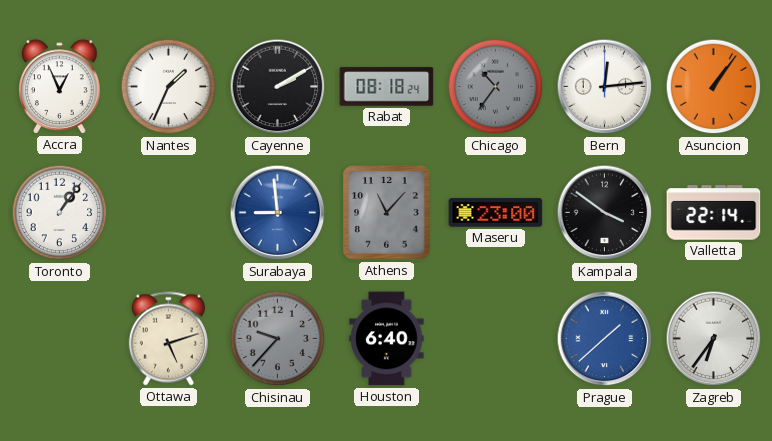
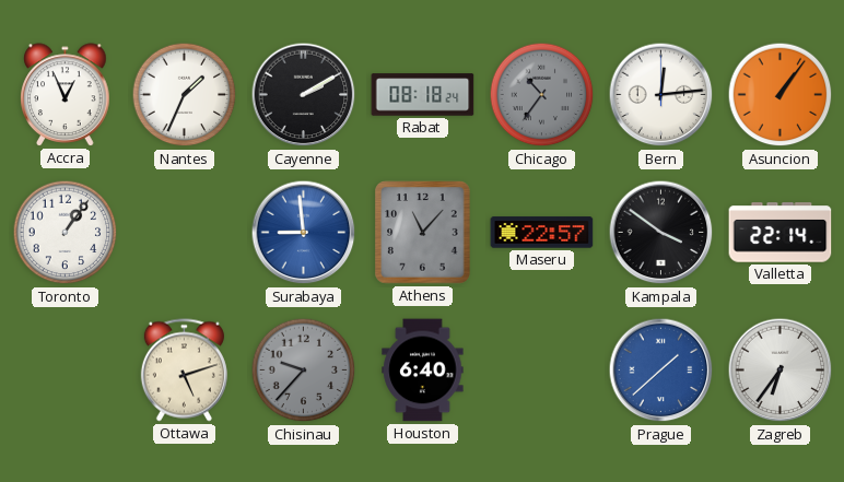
Maseru: 23:00 -> 22:57 (542, 233)
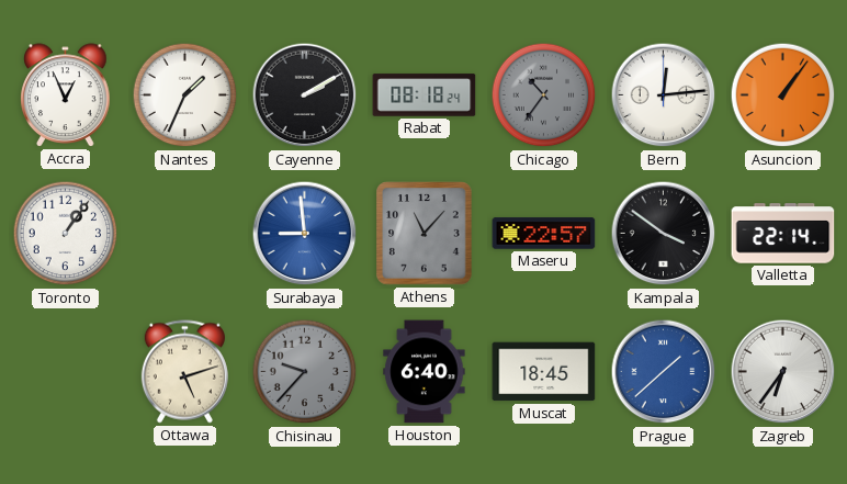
Muscat: none -> 18:45 (544, 372)
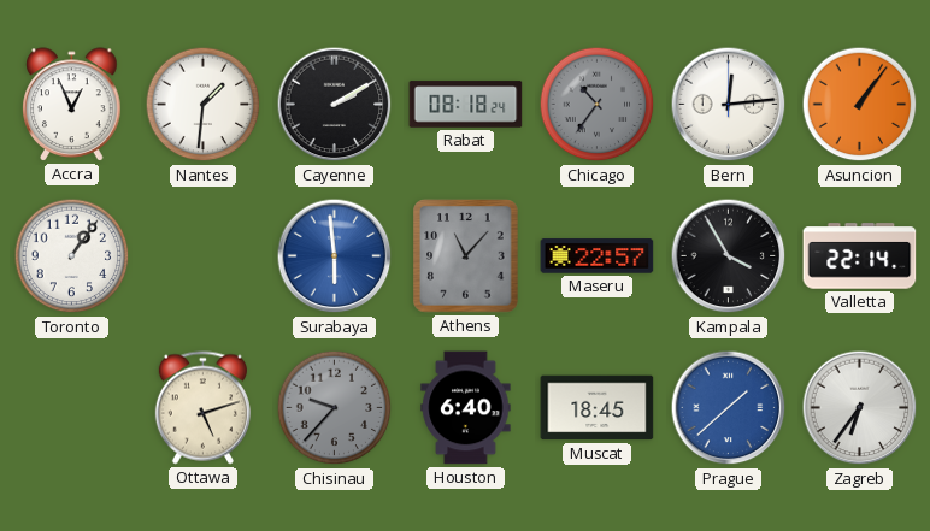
Nantes: 1:34 -> 1:31 (204, 105)
Surabaya: 8:59 -> 5:59 (335, 256)
Kampala: 3:51 -> 3:55 (729, 256)
